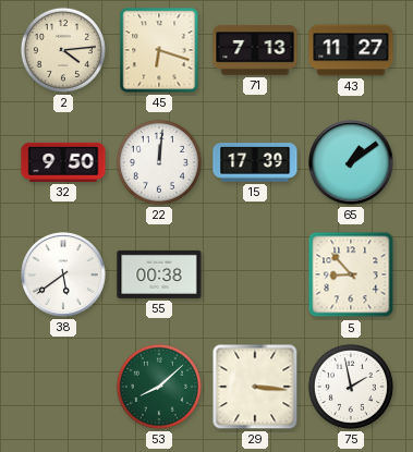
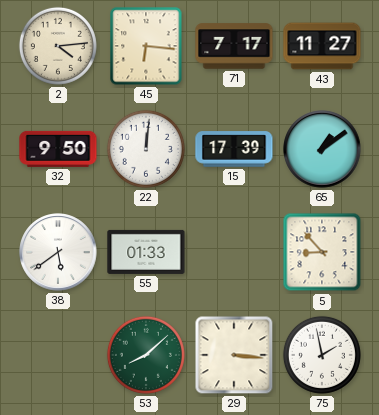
45: 6:18 -> 6:16 (146, 46)
71: 7:13 -> 7:17 (234, 46)
55: 00:38 -> 01:33 (146, 252)
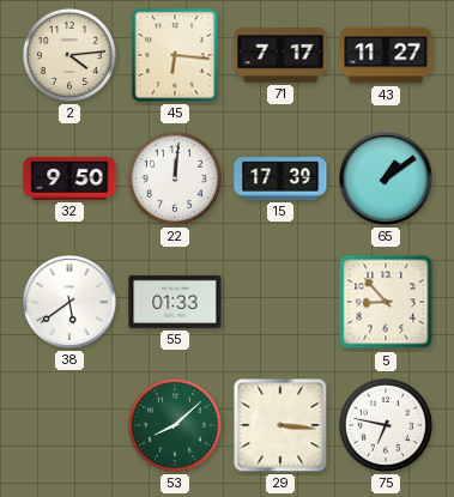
75: 1:58 -> 6:47 (386, 425)
